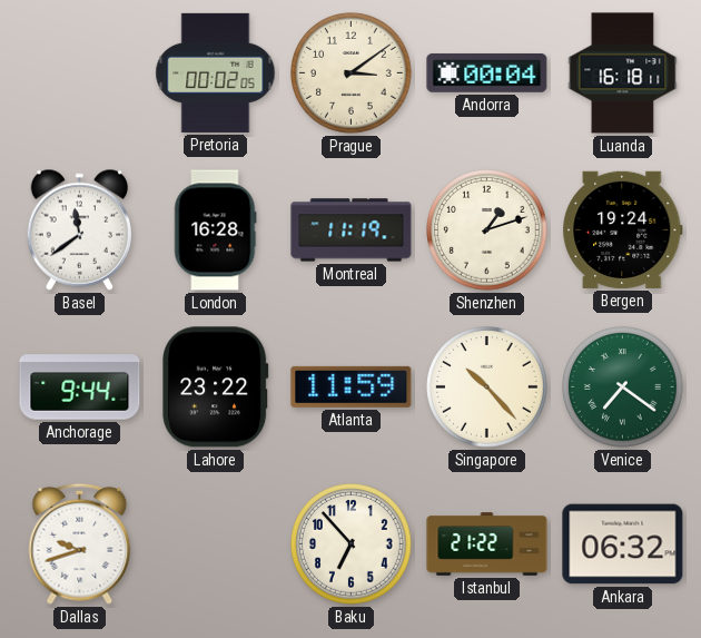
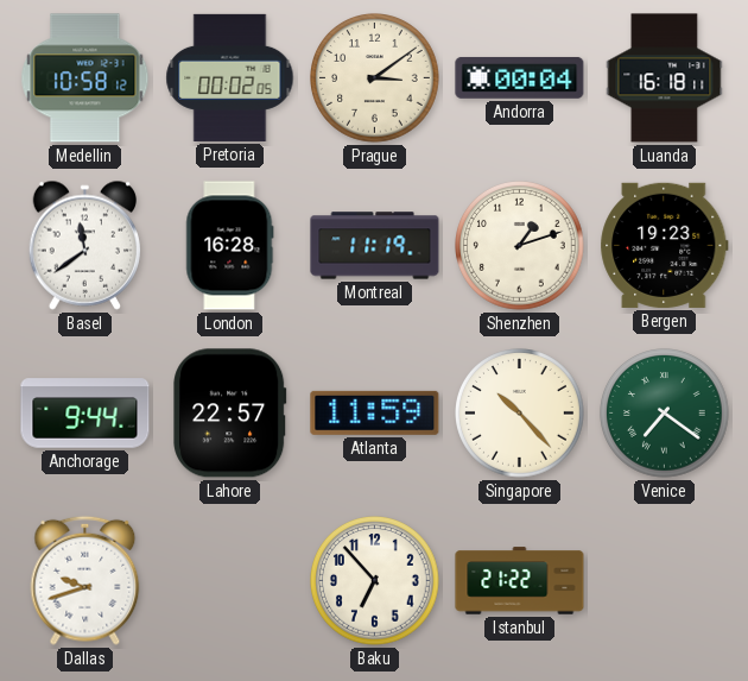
Medellin: none -> 10:58 (85, 78)
Bergen: 19:24 -> 19:23 (665, 245)
Lahore: 23:22 -> 22:57 (230, 414)
Ankara: 06:32 -> none (623, 544)
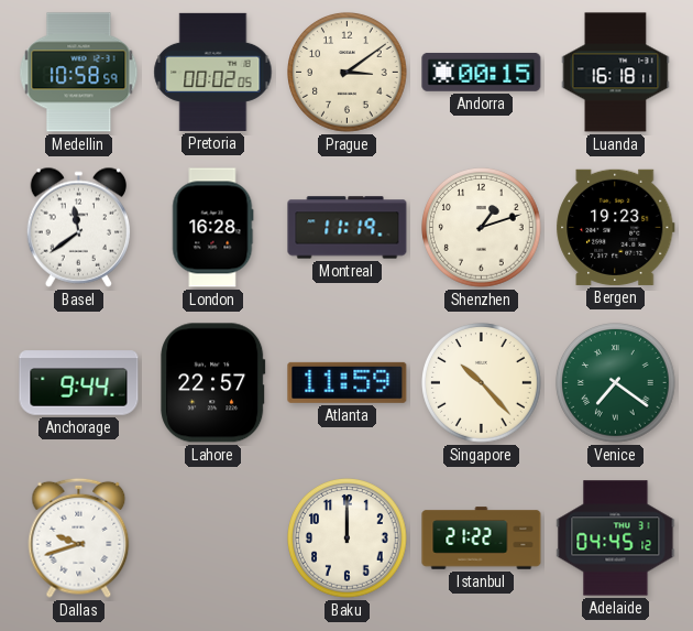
Medellin: 10:58:12 -> 10:58:59 (79, 73)
Andorra: 00:04 -> 00:15 (482, 72)
Baku: 6:53 -> 12:00 (348, 538)
Adelaide: none -> 04:45 (616, 538)
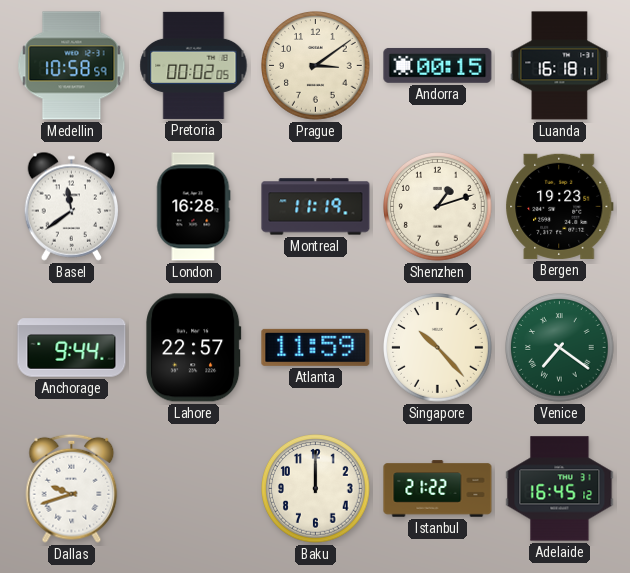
Adelaide: 04:45 -> 16:45 (560, 489)
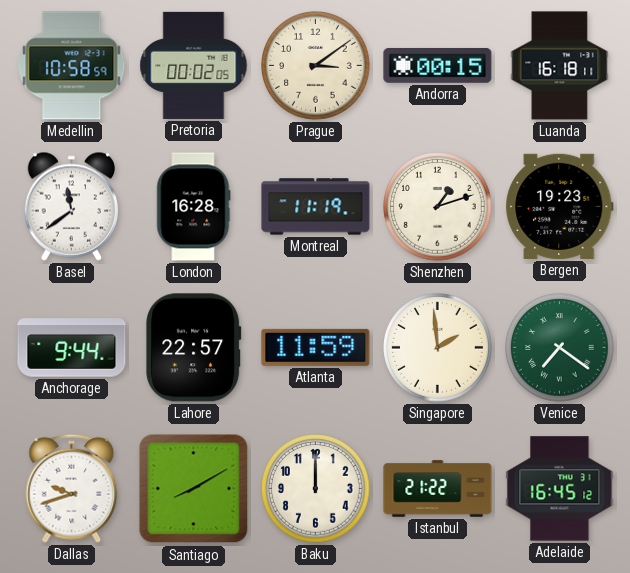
Singapore: 10:23 -> 1:59 (438, 348)
Santiago: none -> 8:10 (194, 489)
